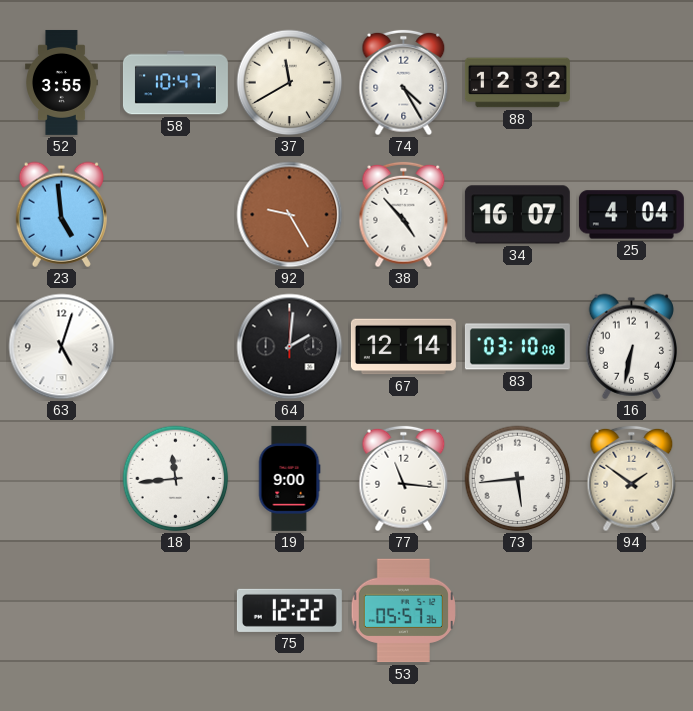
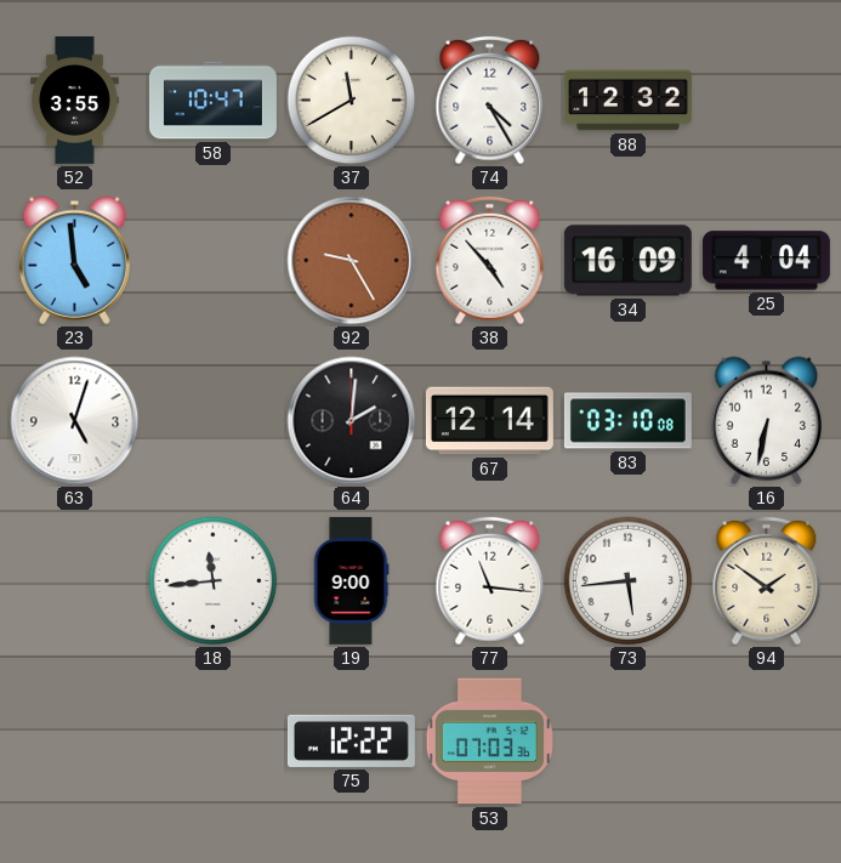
34: 16:07 -> 16:09 (627, 261)
53: 05:57 -> 07:03 (489, 742)
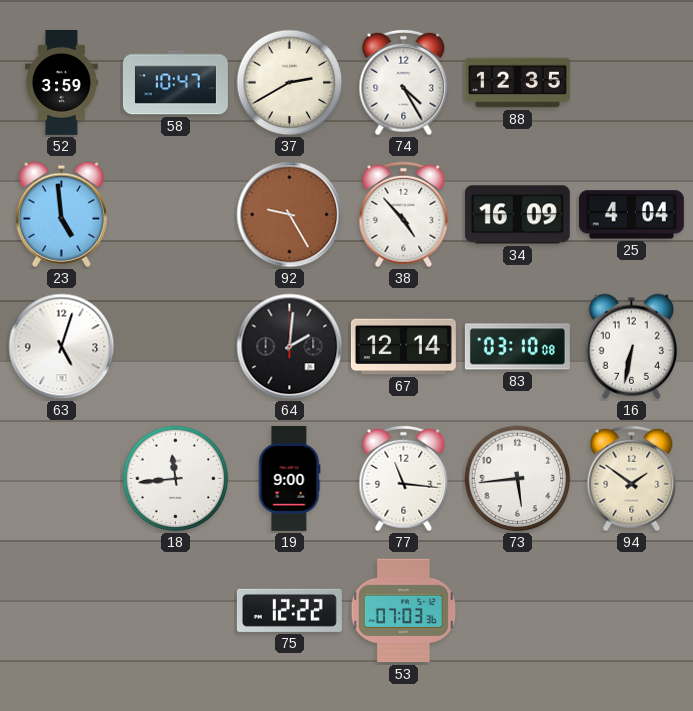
52: 3:55 -> 3:59 (62, 82)
37: 11:40 -> 2:40 (290, 83)
88: 12:32 -> 12:35 (517, 83)
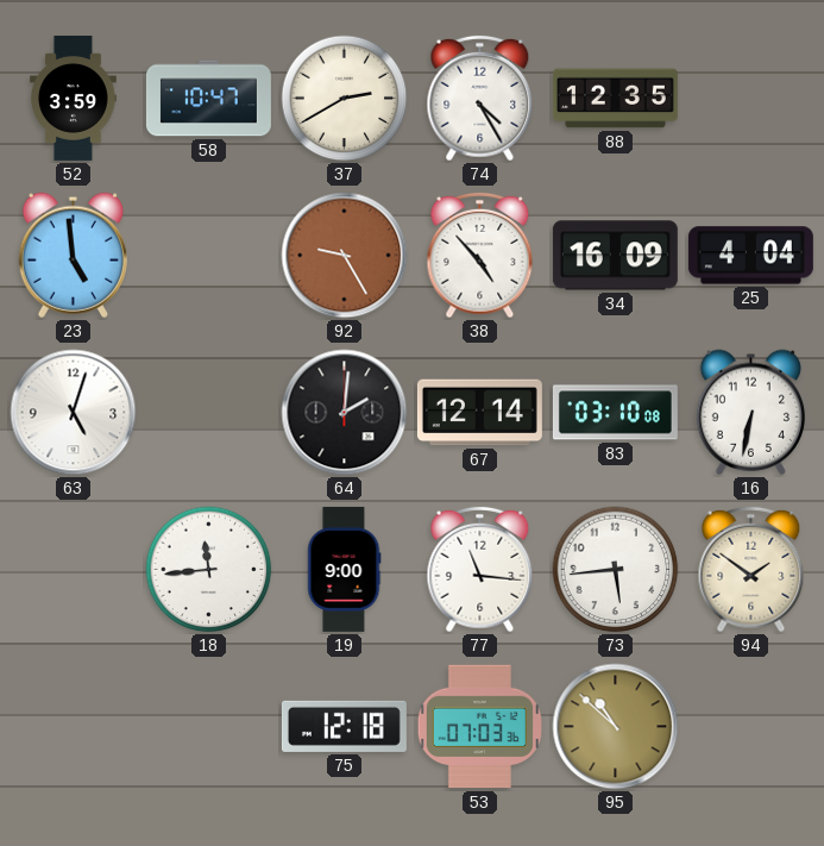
75: 12:22 -> 12:18 (344, 726)
95: none -> 10:52 (616, 727)
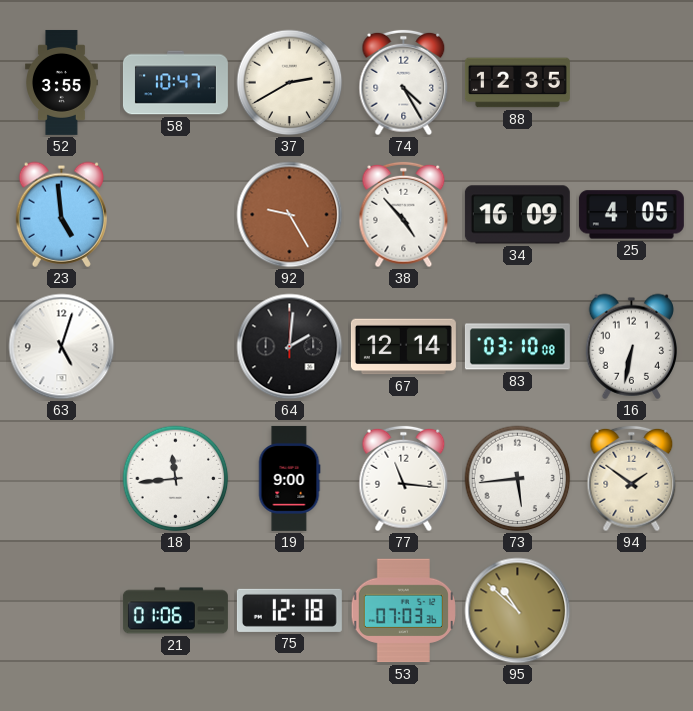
52: 3:59 -> 3:55 (62, 82)
25: 4:04 -> 4:05 (631, 215)
21: none -> 01:06 (175, 611)
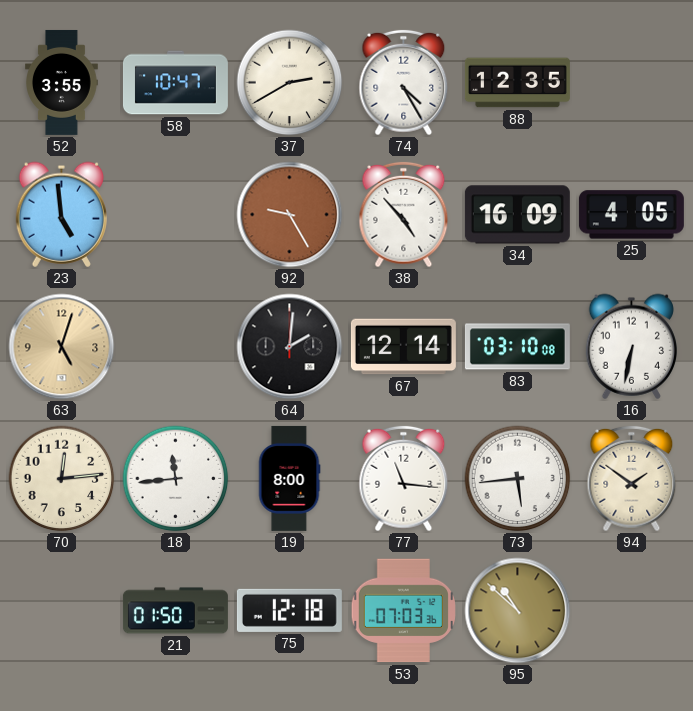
63 dial: white -> champagne (62, 347)
70: none -> 12:14 (62, 479)
19: 9:00 -> 8:00 (289, 478)
21: 01:06 -> 01:50 (175, 611)
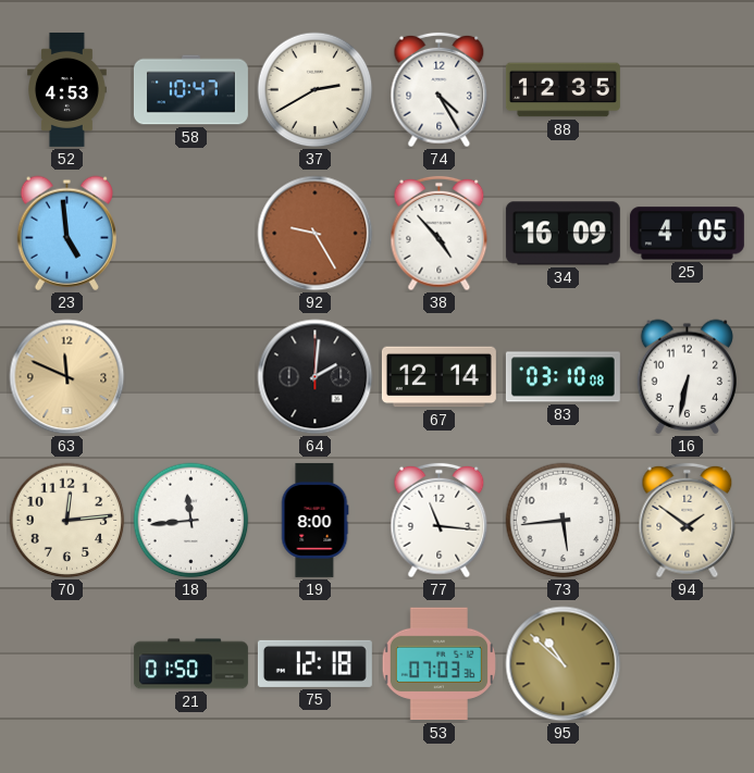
52: 3:55 -> 4:53 (67, 89)
63: 5:03 -> 11:49 (67, 377)
